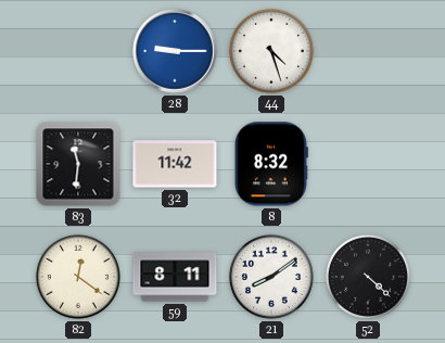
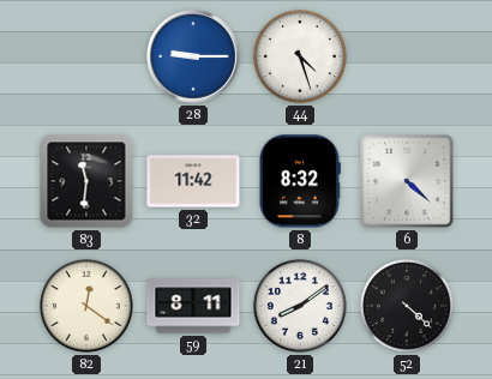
6: none -> 4:22 (407, 181)
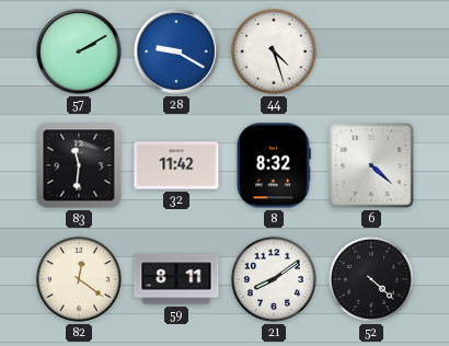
57: none -> 2:10 (79, 51)
28: 9:15 -> 9:20 (176, 51)
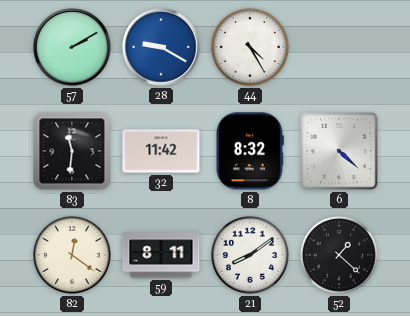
44: 4:27 -> 4:25 (250, 47)
52: 4:22 -> 1:22 (339, 255)
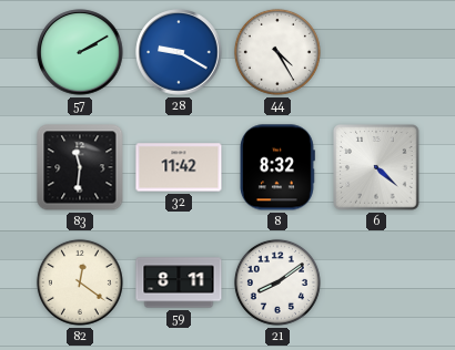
52: 1:22 -> none (339, 255)
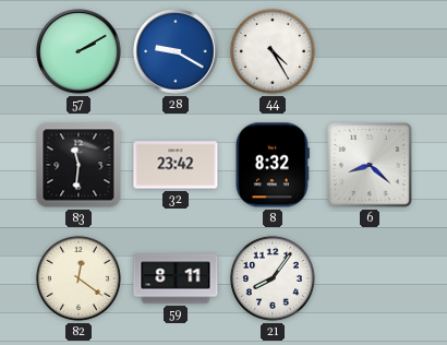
32: 11:42 -> 23:42 (176, 165)
6: 4:22 -> 8:22 (370, 165)
21: 8:09 -> 8:06 (273, 278)
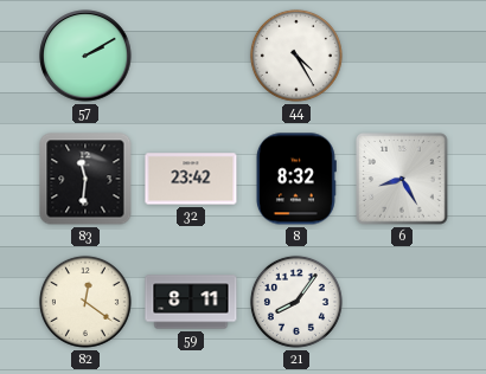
28: 9:20 -> none (176, 51)
6: 8:22 -> 8:25 (402, 179)
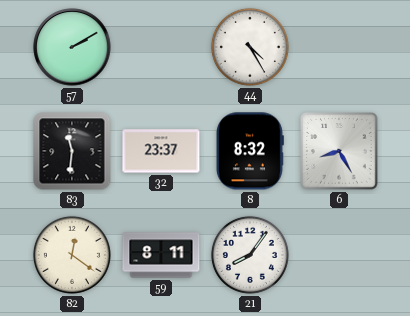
32: 23:42 -> 23:37 (161, 151)
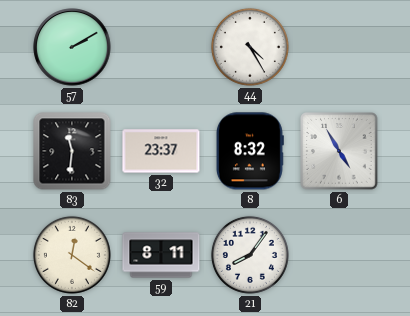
6: 8:25 -> 4:55 (339, 151)
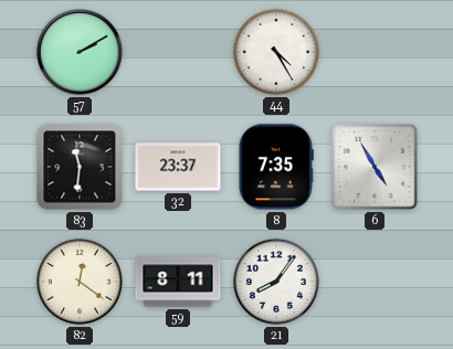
8: 8:32 -> 7:35 (275, 167)
